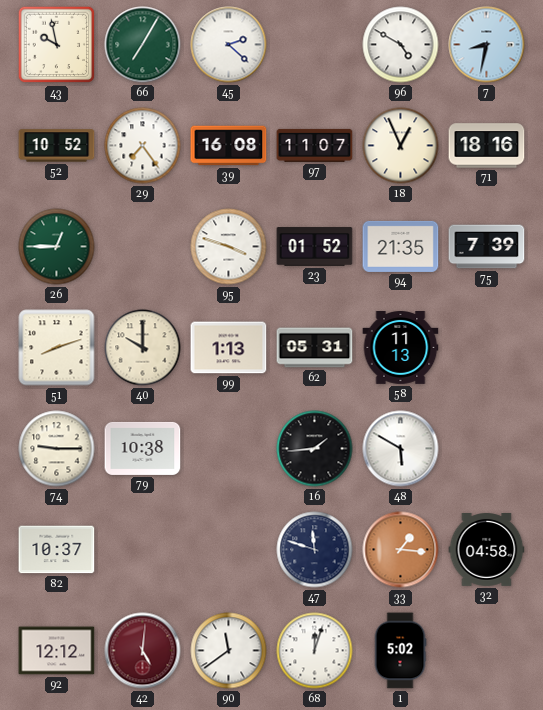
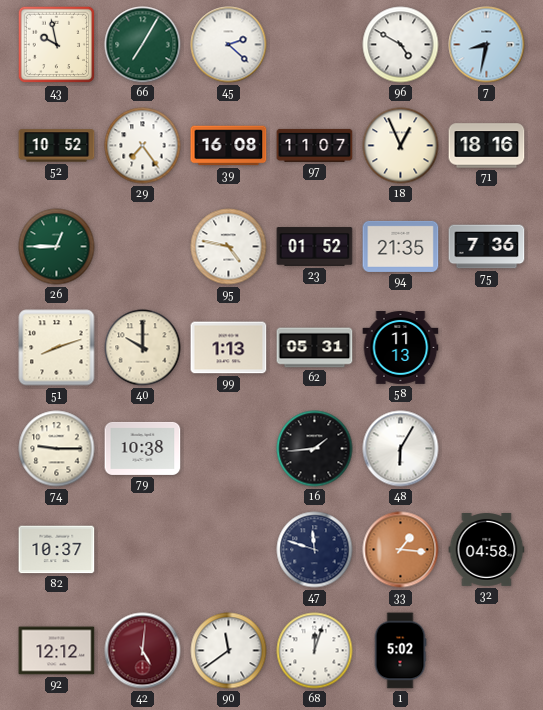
95: 3:48 -> 4:47 (229, 247)
75: 7:39 -> 7:36 (487, 247)
48: 5:50 -> 6:05 (401, 449)
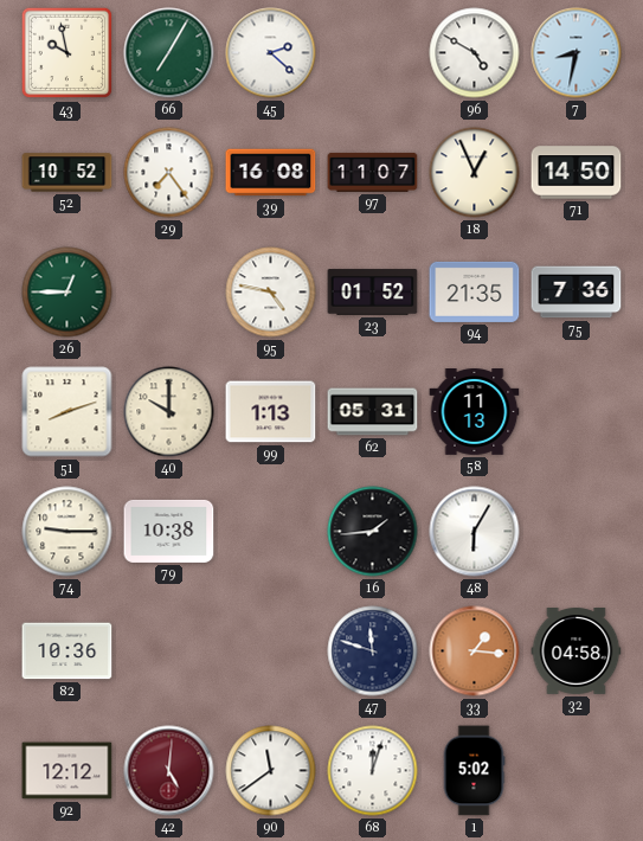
71: 18:16 -> 14:50 (577, 173)
82: 10:37 -> 10:36 (67, 651)
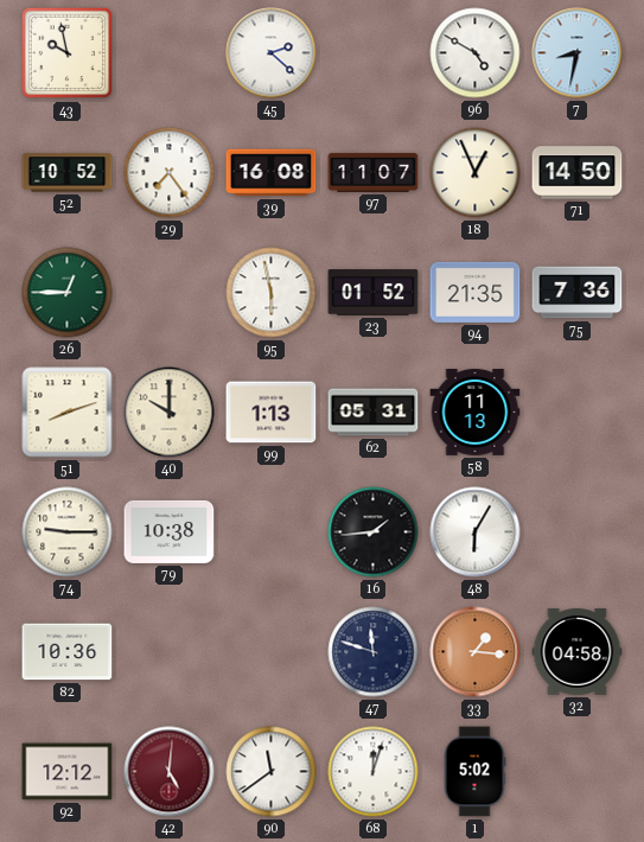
66: 7:05 -> none (169, 53)
95: 4:47 -> 5:58 (272, 293)
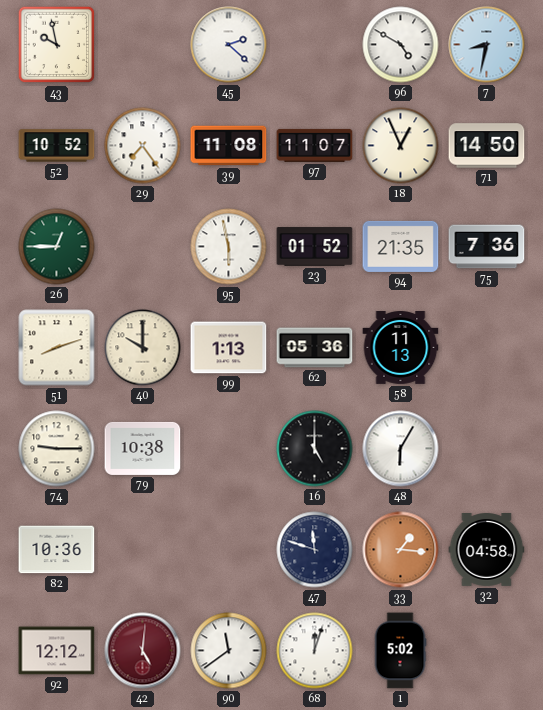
39: 16:08 -> 11:08 (229, 146)
62: 05:31 -> 05:36 (315, 348)
16: 1:44 -> 5:00 (315, 449)
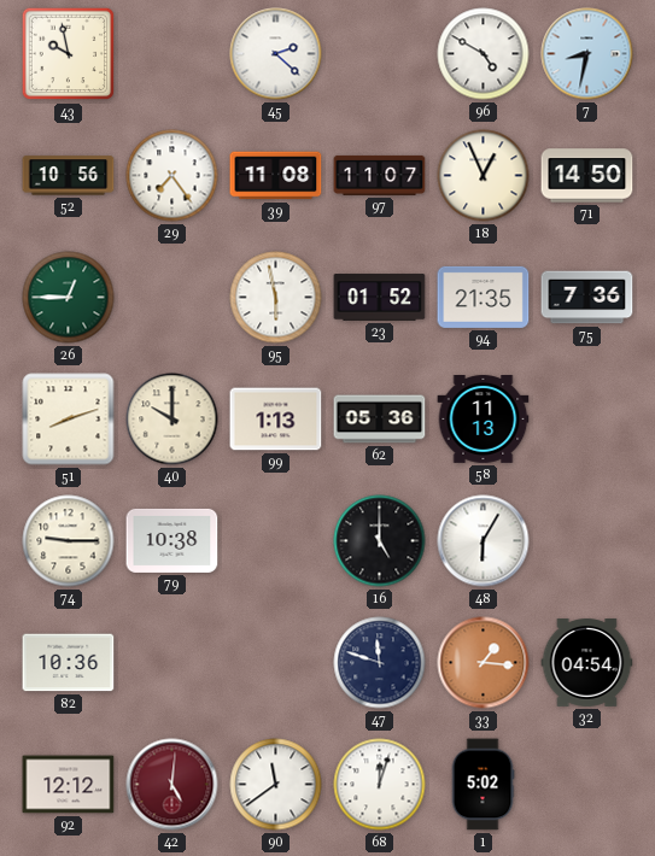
52: 10:52 -> 10:56 (69, 176)
32: 04:58 -> 04:54 (587, 663)
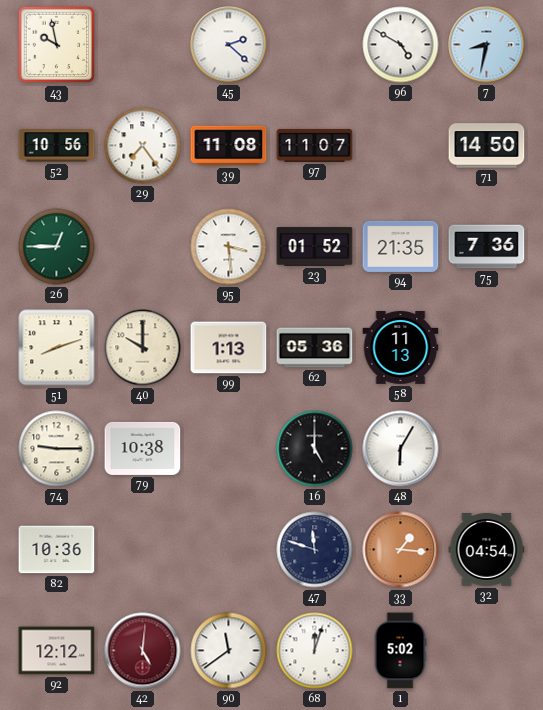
18: 12:56 -> none (484, 176)
95: 5:58 -> 3:29 (229, 247)
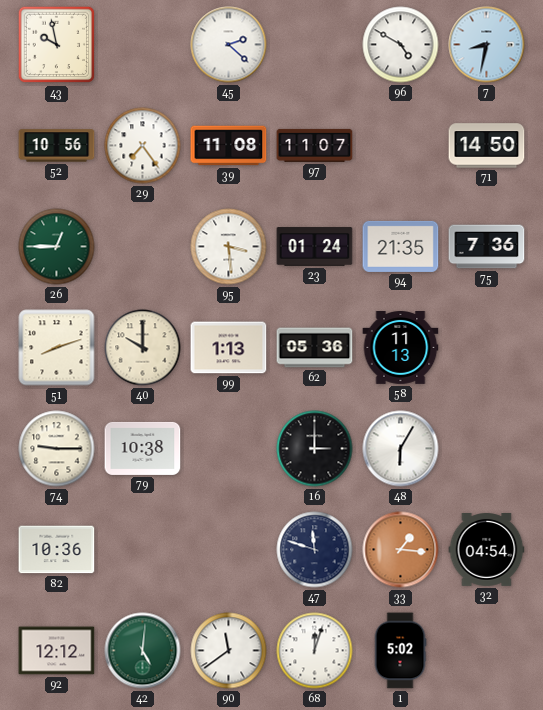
23: 01:52 -> 01:24 (315, 247)
16: 5:00 -> 3:00 (315, 449)
42 dial: burgundy -> green (143, 651)
